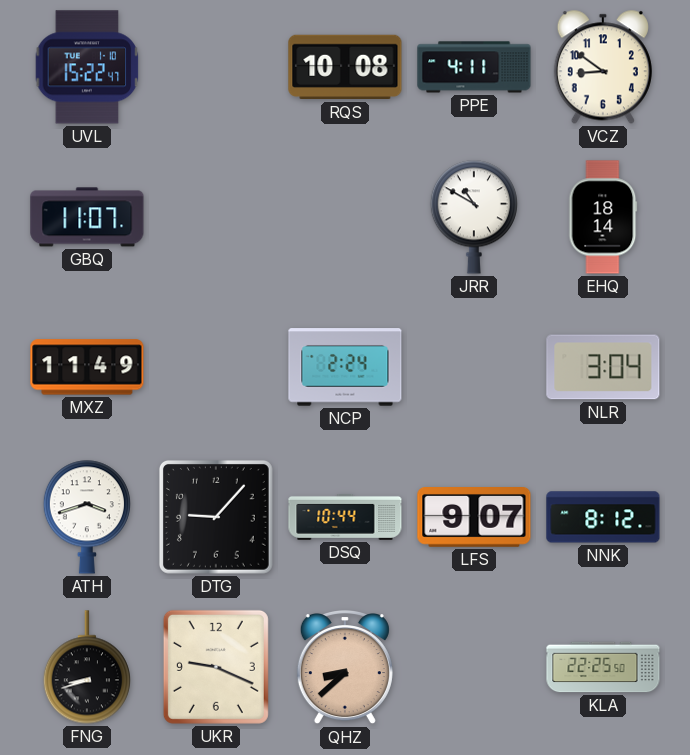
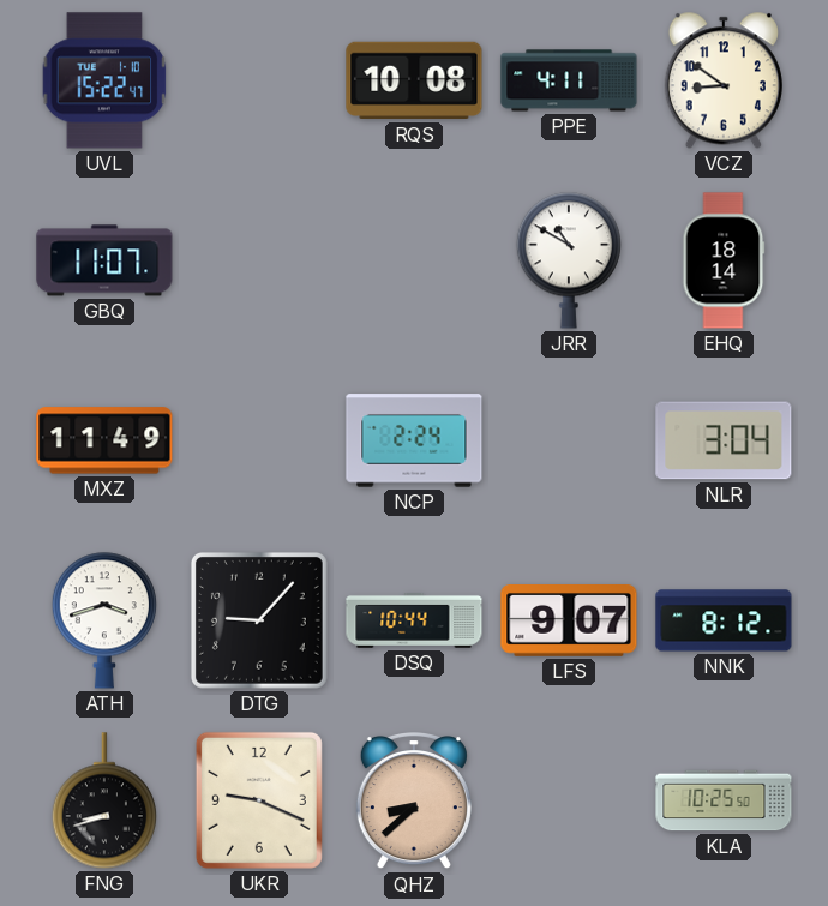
KLA: 22:25 -> 10:25 (724, 800)
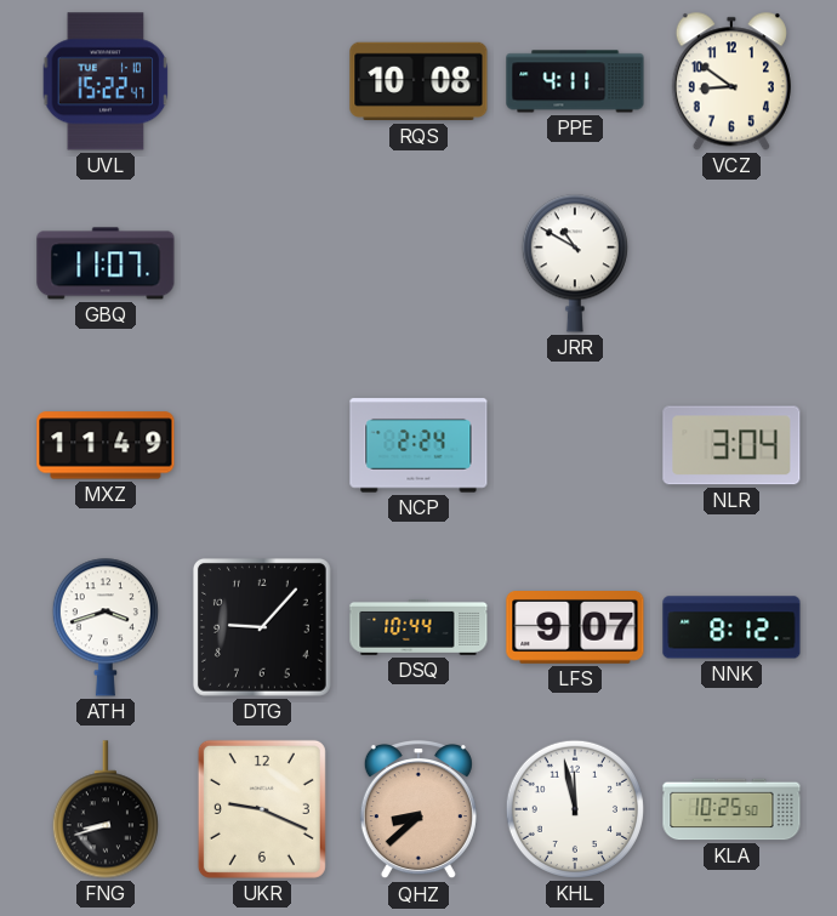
EHQ: 18:14 -> none (724, 260)
KHL: none -> 11:58 (575, 809)
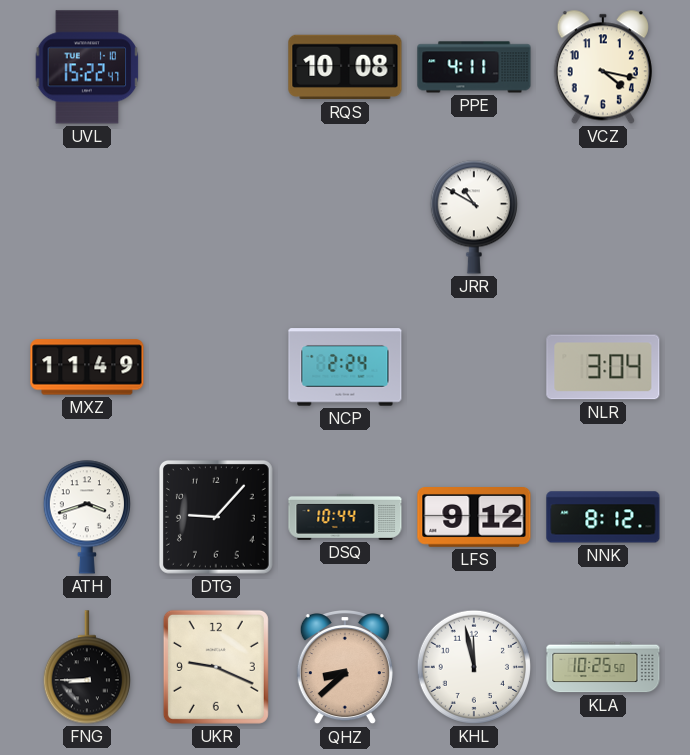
VCZ: 8:51 -> 4:17 (603, 67)
GBQ: 11:07 -> none (106, 263)
LFS: 9:07 -> 9:12 (474, 518)
FNG: 8:42 -> 8:45 (87, 667)
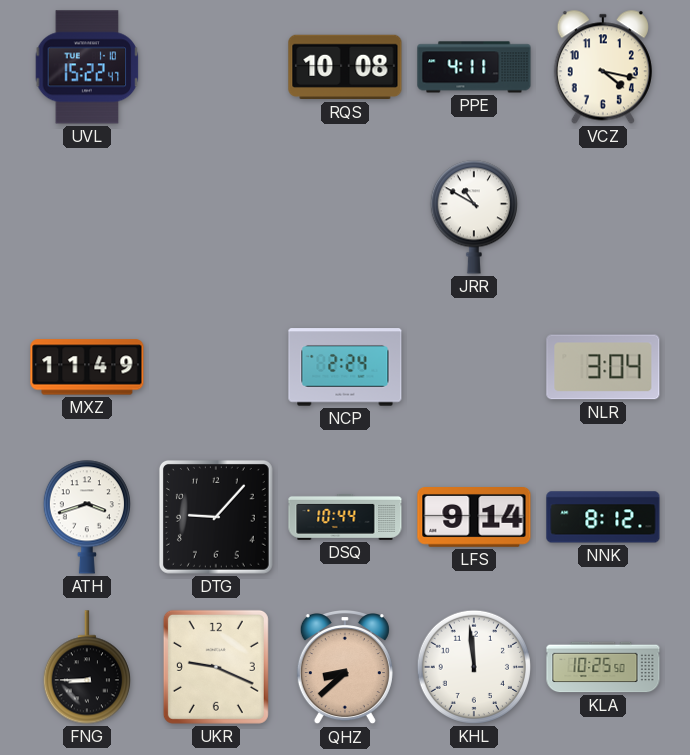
LFS: 9:12 -> 9:14 (474, 518)
KHL: 11:58 -> 11:59 (474, 667)
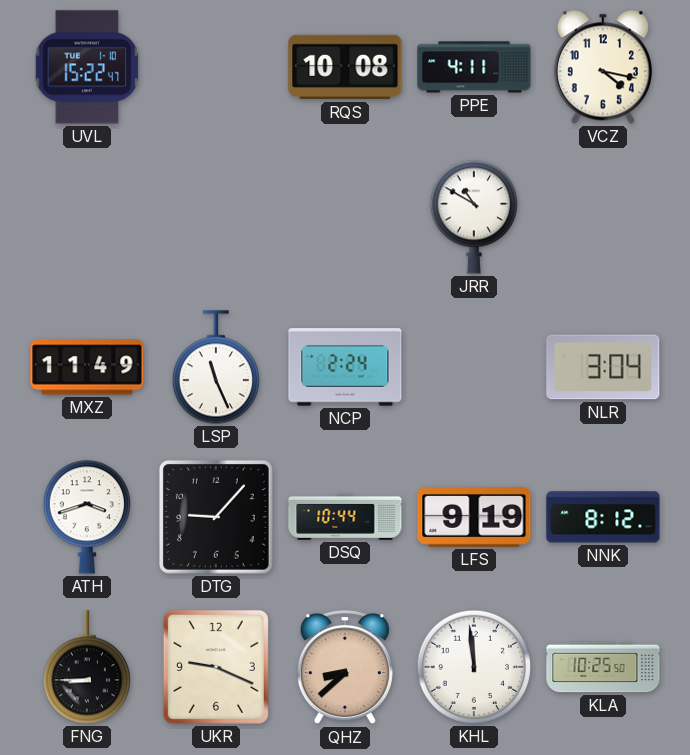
LSP: none -> 11:26 (216, 367)
LFS: 9:14 -> 9:19 (474, 518)
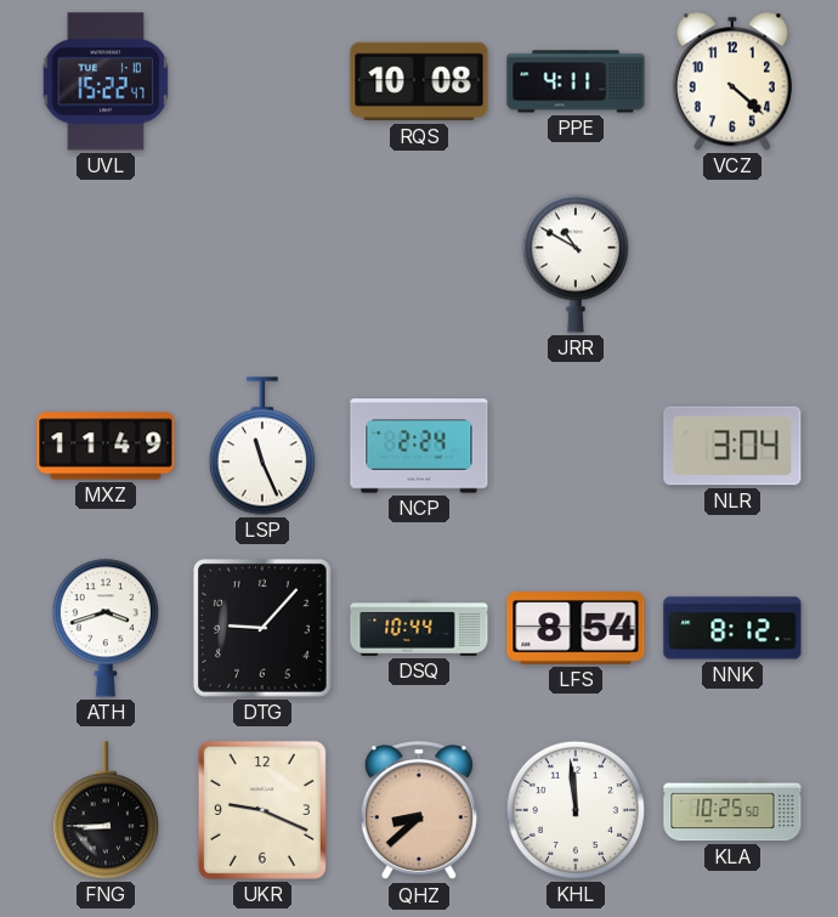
VCZ: 4:17 -> 4:22 (732, 81)
LFS: 9:19 -> 8:54 (576, 629)
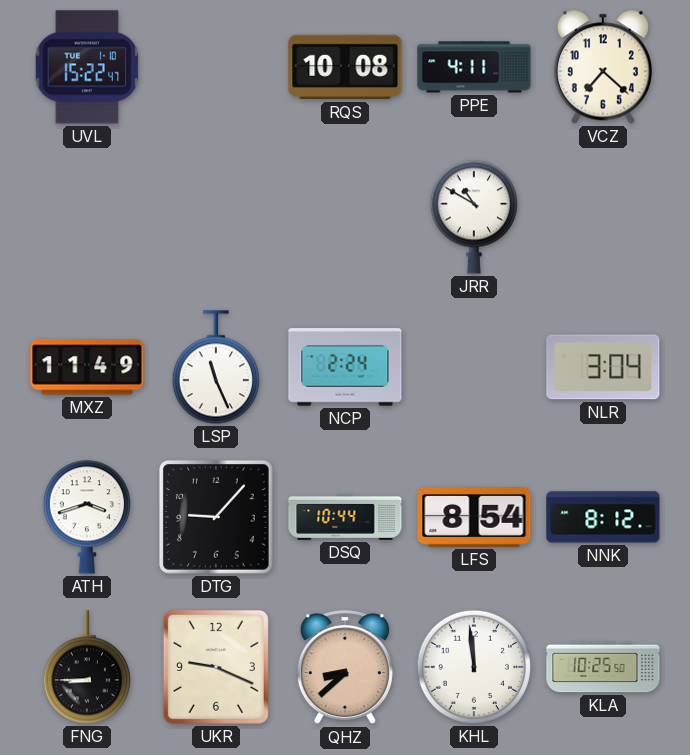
VCZ: 4:22 -> 7:22 (603, 67)
